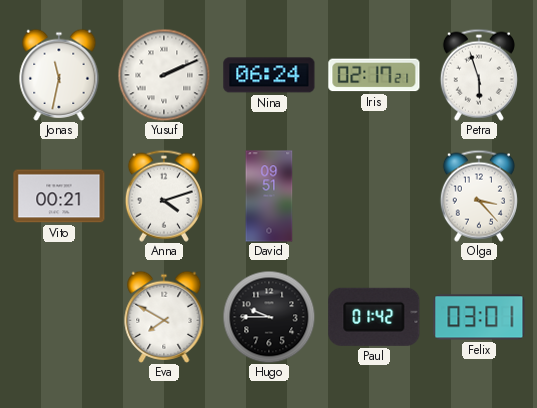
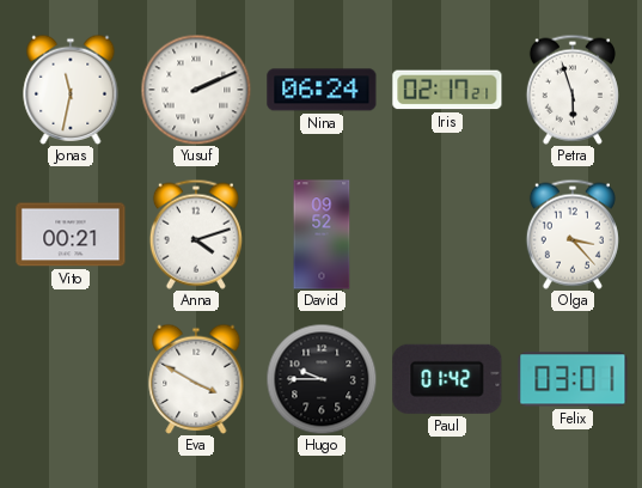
David: 09:51 -> 09:52 (322, 234)
Eva: 7:50 -> 3:50 (196, 379)
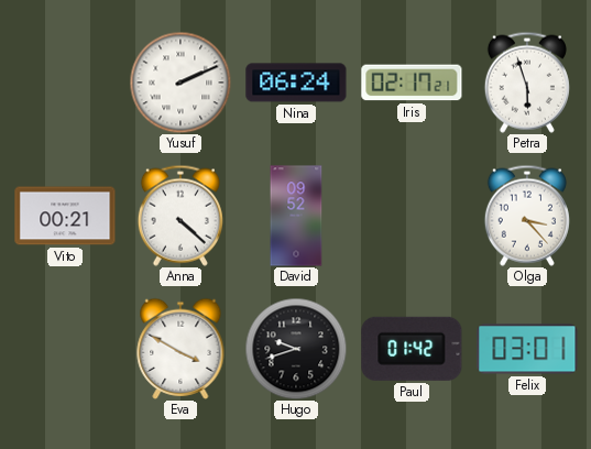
Jonas: 11:32 -> none (71, 90)
Anna: 4:12 -> 4:22 (180, 216)
Hugo: 9:45 -> 9:42 (296, 349)
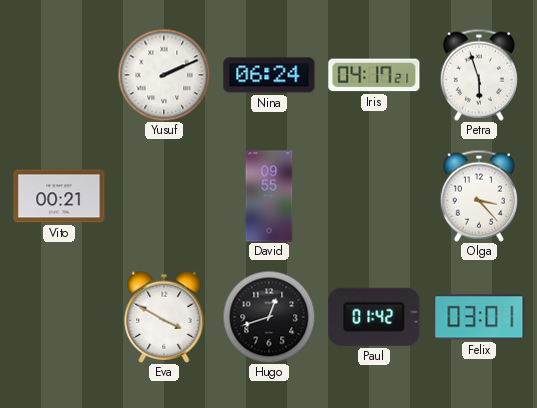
Iris: 02:17 -> 04:17 (374, 75)
Anna: 4:22 -> none (180, 216)
David: 09:52 -> 09:55 (269, 196)
Hugo: 9:42 -> 12:42 (269, 317)
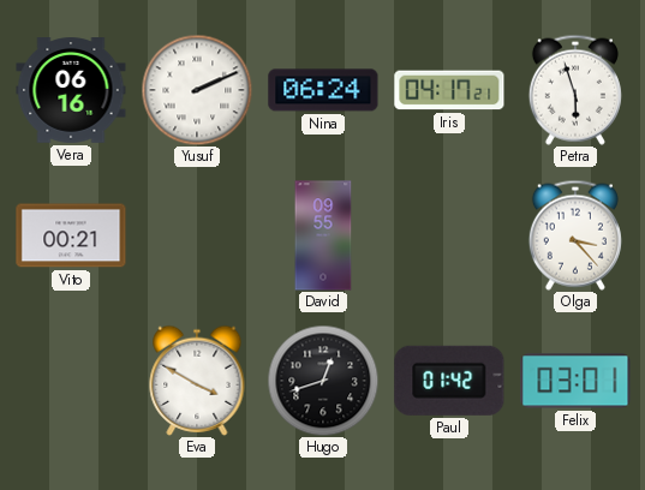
Vera: none -> 06:16 (71, 90)
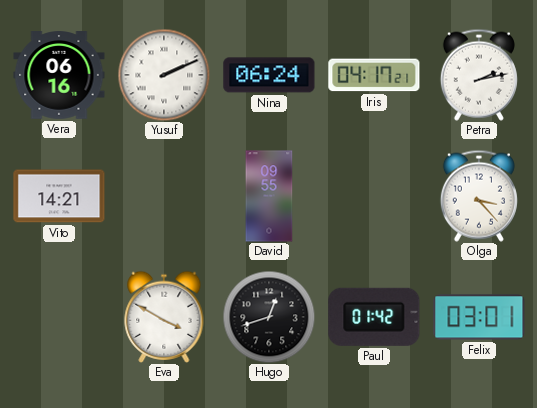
Petra: 5:57 -> 2:13 (479, 75)
Vito: 00:21 -> 14:21 (59, 196)
